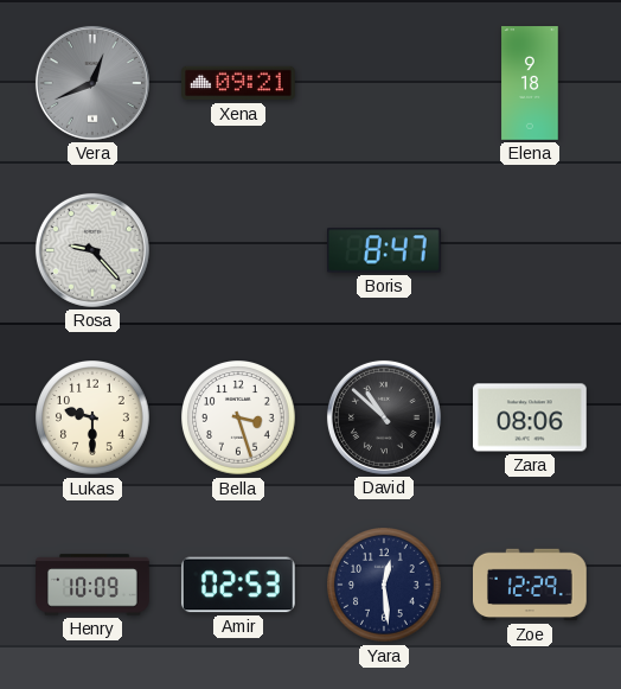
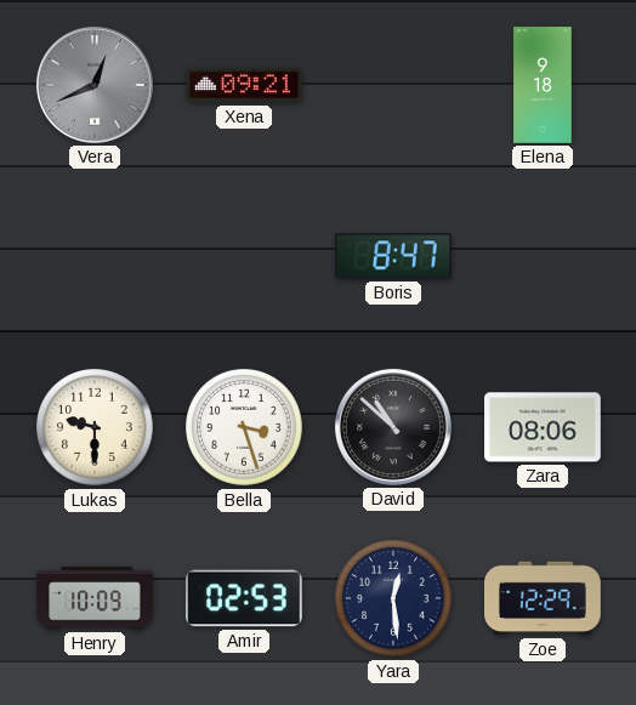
Rosa: 9:23 -> none (92, 250)
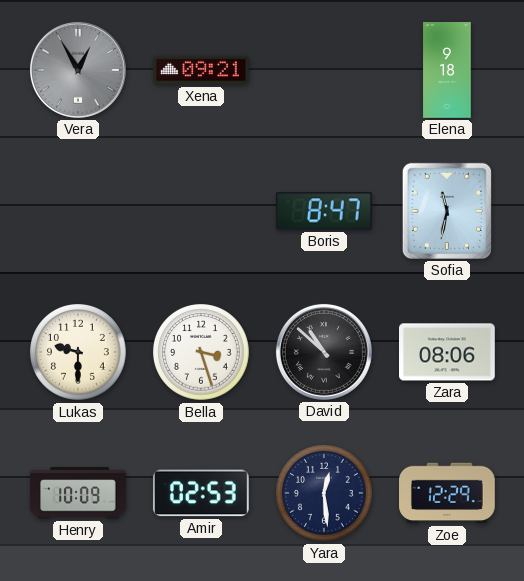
Vera: 12:41 -> 12:55 (78, 70)
Sofia: none -> 11:32 (447, 211)
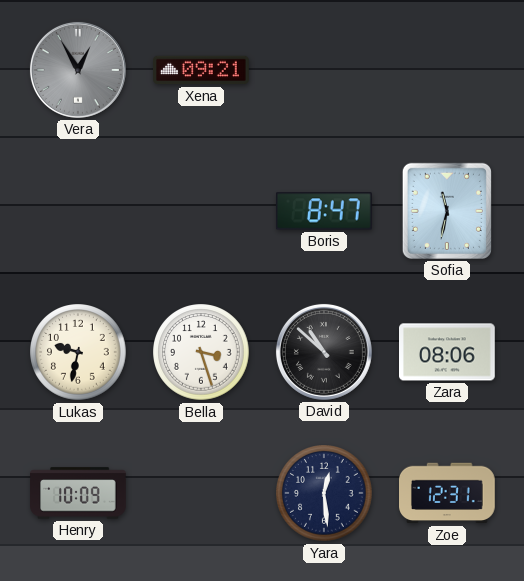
Elena: 9:18 -> none (447, 70)
Lukas: 9:30 -> 9:32 (78, 352)
Amir: 02:53 -> none (201, 493)
Zoe: 12:29 -> 12:31 (448, 493)
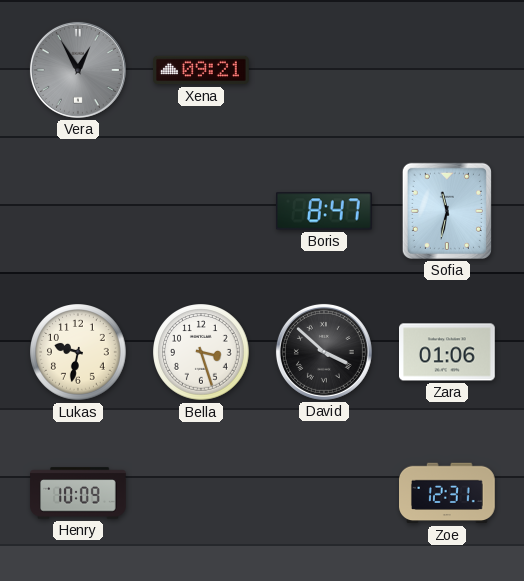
David: 10:52 -> 3:52 (324, 352)
Zara: 08:06 -> 01:06 (448, 352)
Yara: 12:29 -> none (324, 493)
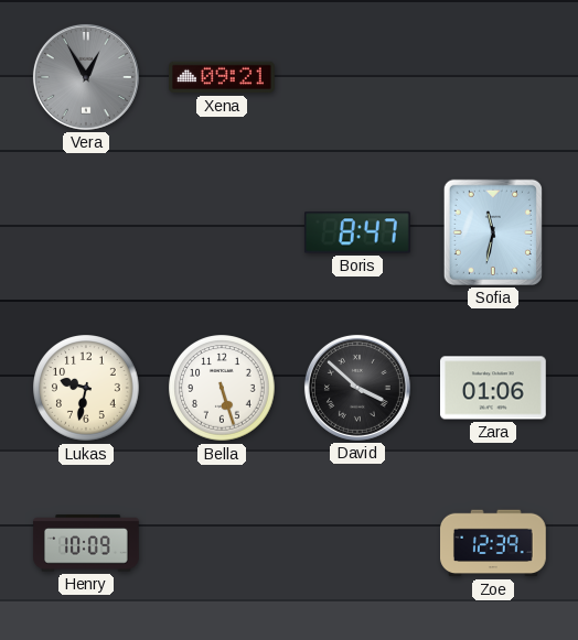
Bella: 3:27 -> 5:27 (222, 388)
Zoe: 12:31 -> 12:39 (494, 543)
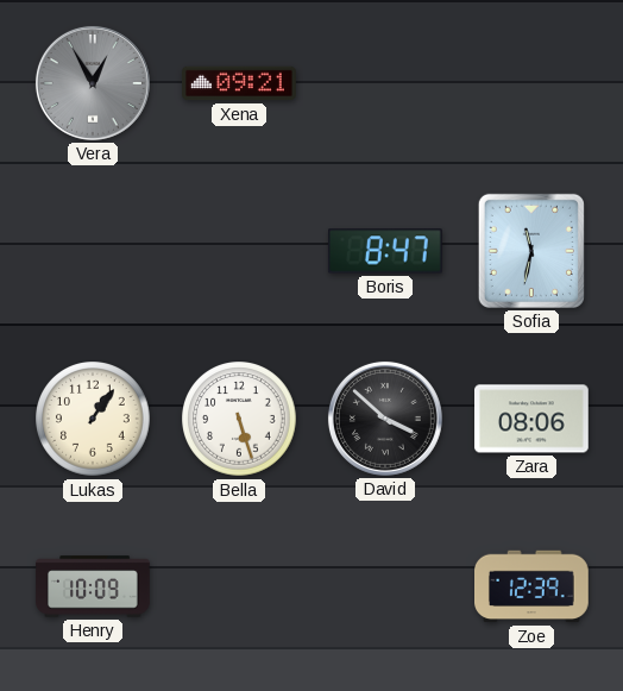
Lukas: 9:32 -> 1:06 (93, 419)
Zara: 01:06 -> 08:06 (533, 419)
